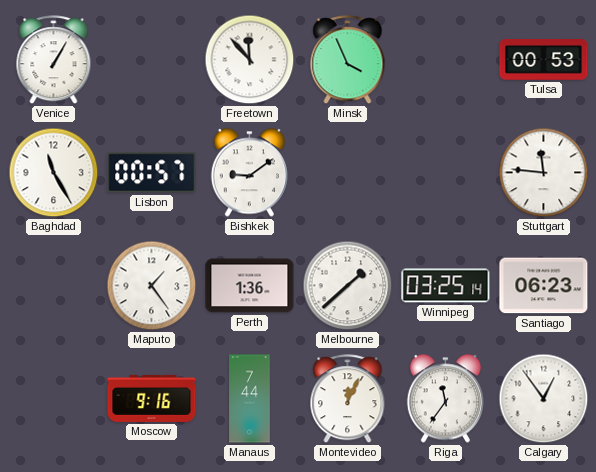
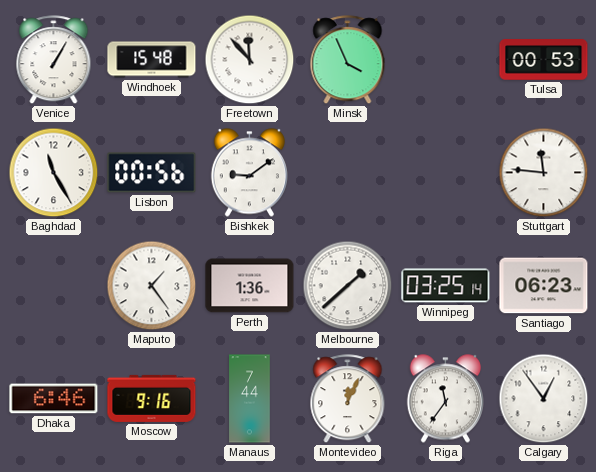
Windhoek: none -> 15:48 (152, 60)
Lisbon: 00:57 -> 00:56 (152, 173)
Dhaka: none -> 6:46 (54, 399)
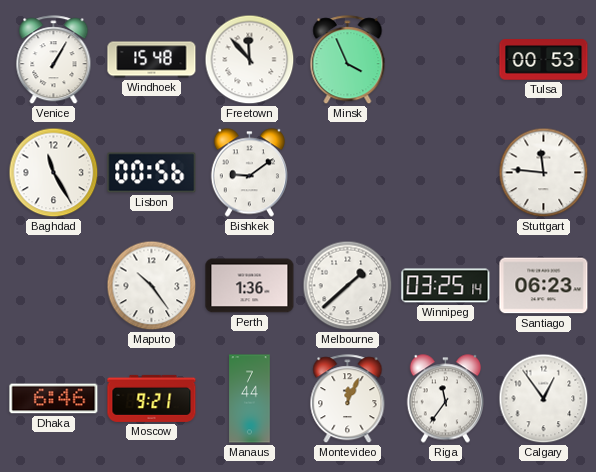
Maputo: 1:24 -> 10:24 (152, 286)
Moscow: 9:16 -> 9:21 (152, 398)
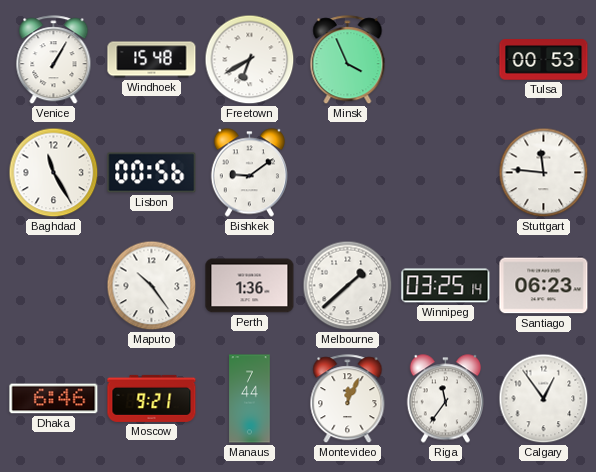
Freetown: 11:53 -> 6:40 (250, 60)
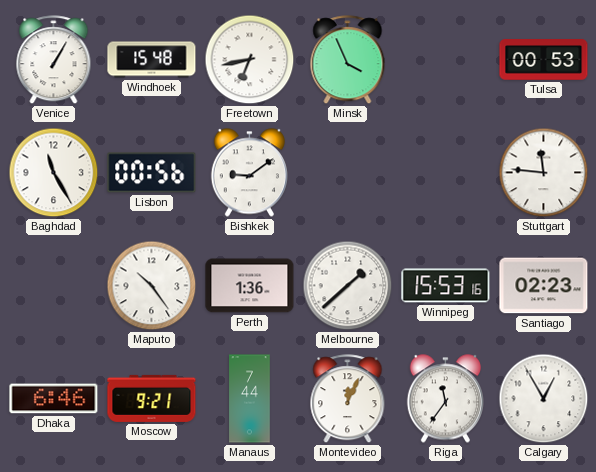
Freetown: 6:40 -> 6:43 (250, 60)
Winnipeg: 03:25 -> 15:53 (446, 286)
Santiago: 06:23 -> 02:23 (544, 286)
Calgary: 12:54 -> 12:55 (544, 399)
